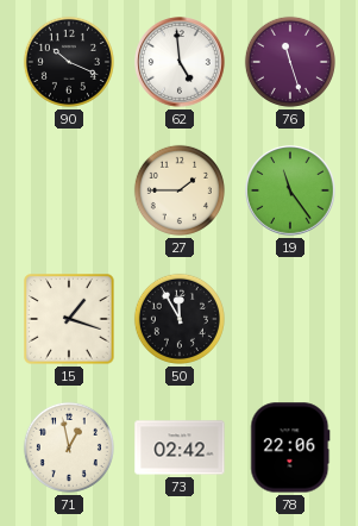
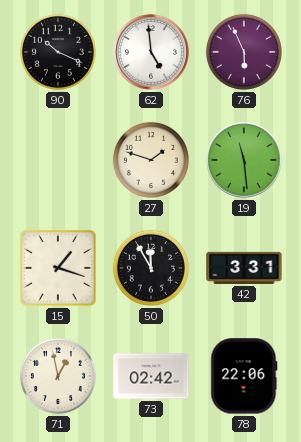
76: 11:27 -> 5:56 (244, 52)
27: 1:45 -> 1:48 (151, 160)
19: 11:24 -> 11:29 (244, 160)
42: none -> 3:31 (244, 268)
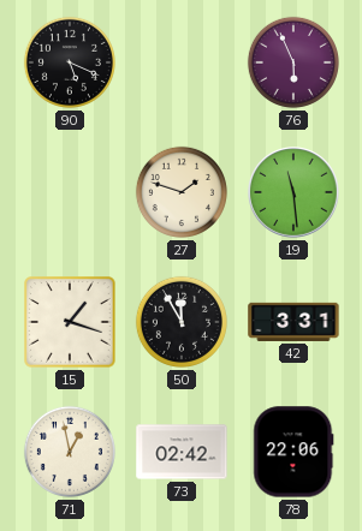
90: 10:19 -> 5:19 (70, 62)
62: 4:59 -> none (151, 52)
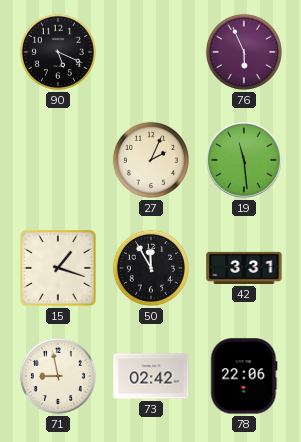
27: 1:48 -> 2:04 (151, 160)
71: 12:58 -> 8:58 (58, 376)
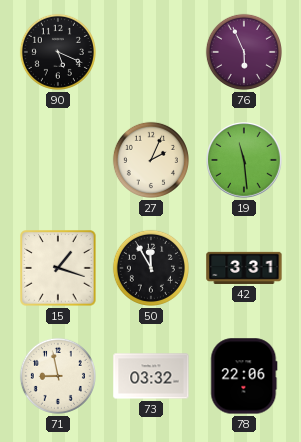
73: 02:42 -> 03:32 (151, 376)
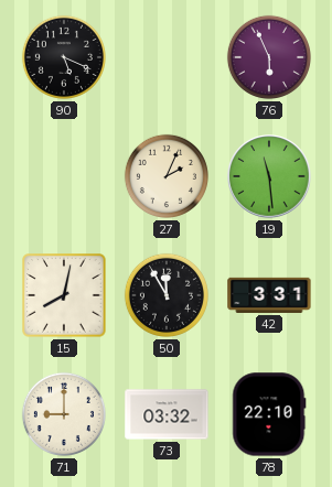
15: 1:18 -> 8:02 (64, 295)
71: 8:58 -> 9:00 (64, 414)
78: 22:06 -> 22:10 (269, 414)
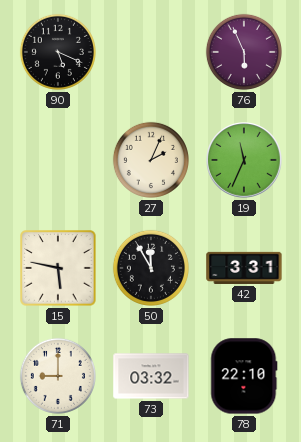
19: 11:29 -> 11:34 (244, 160)
15: 8:02 -> 5:47 (58, 268)
